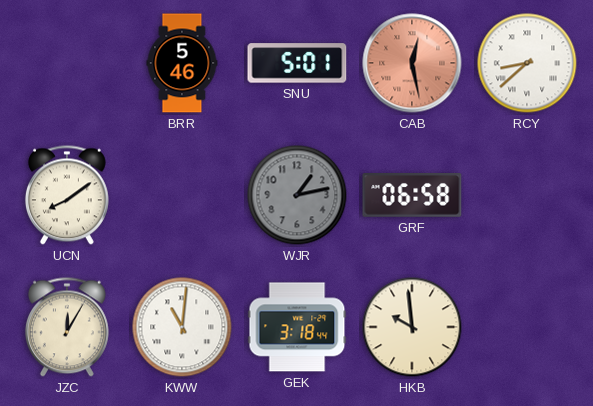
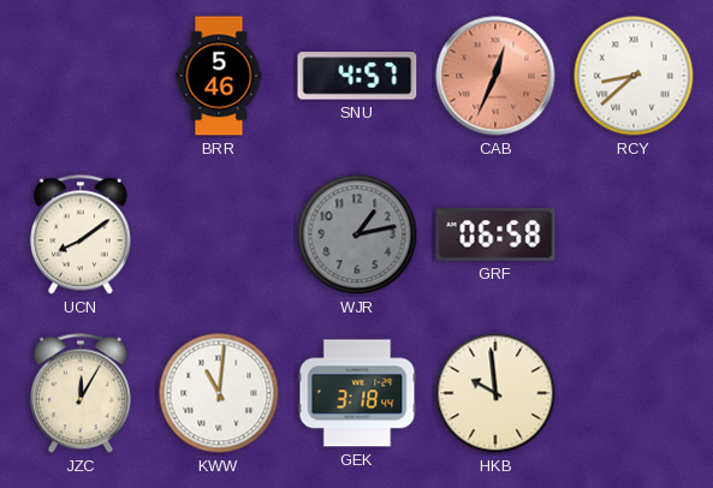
SNU: 5:01 -> 4:57 (357, 76)
CAB: 12:28 -> 12:34 (495, 76)
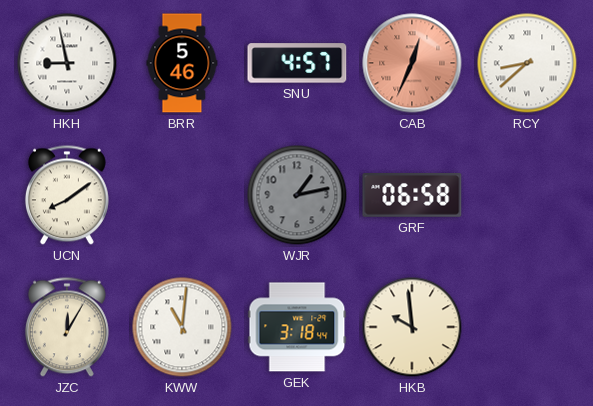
HKH: none -> 8:58 (67, 63)
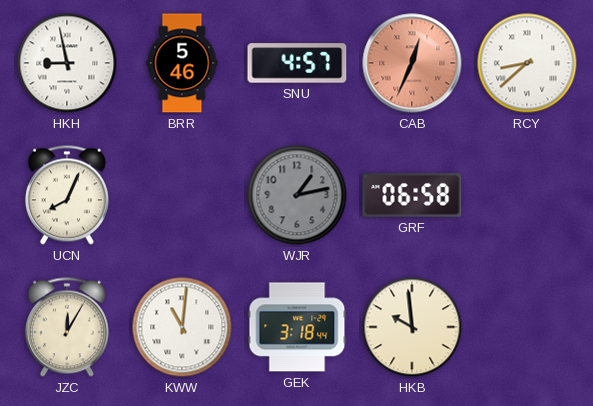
UCN: 8:09 -> 8:04 (67, 195)
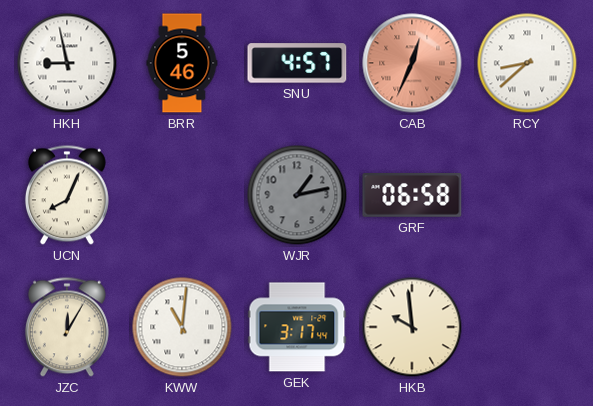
GEK: 3:18 -> 3:17 (297, 327)
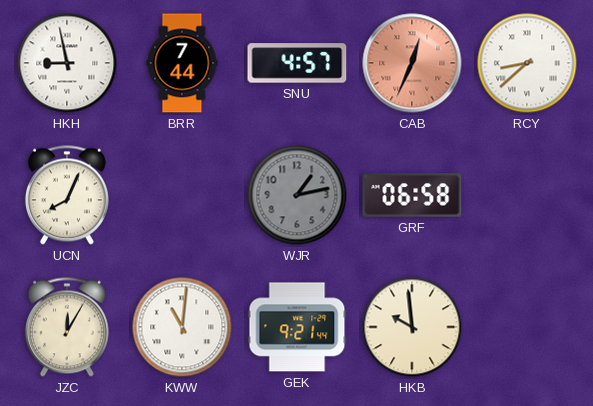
BRR: 5:46 -> 7:44 (182, 63)
GEK: 3:17 -> 9:21 (297, 327)
